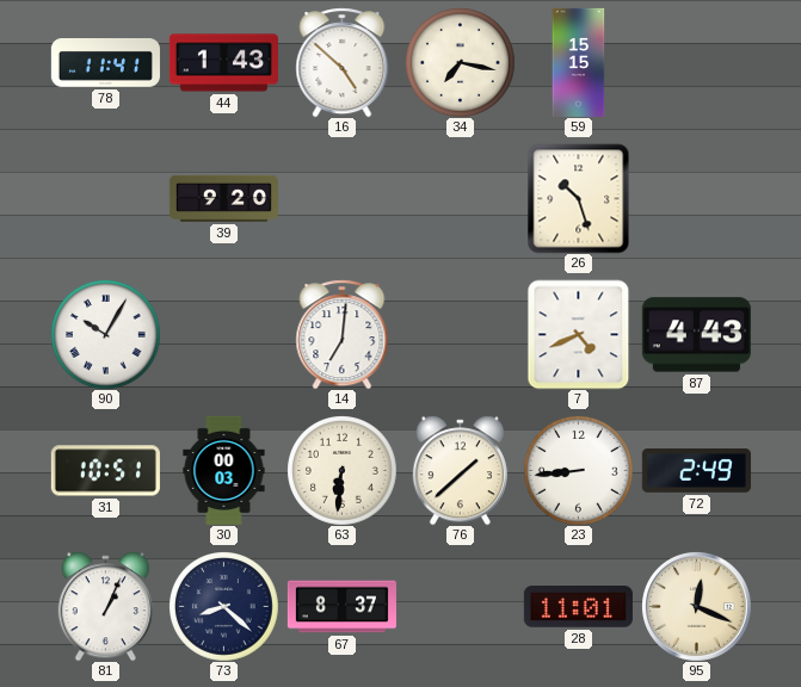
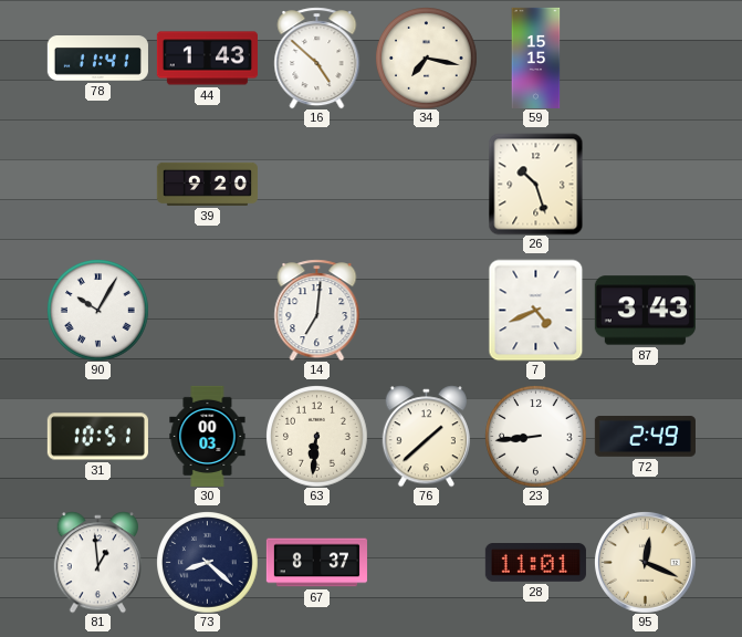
87: 4:43 -> 3:43 (645, 311)
81: 1:04 -> 12:59 (97, 562)
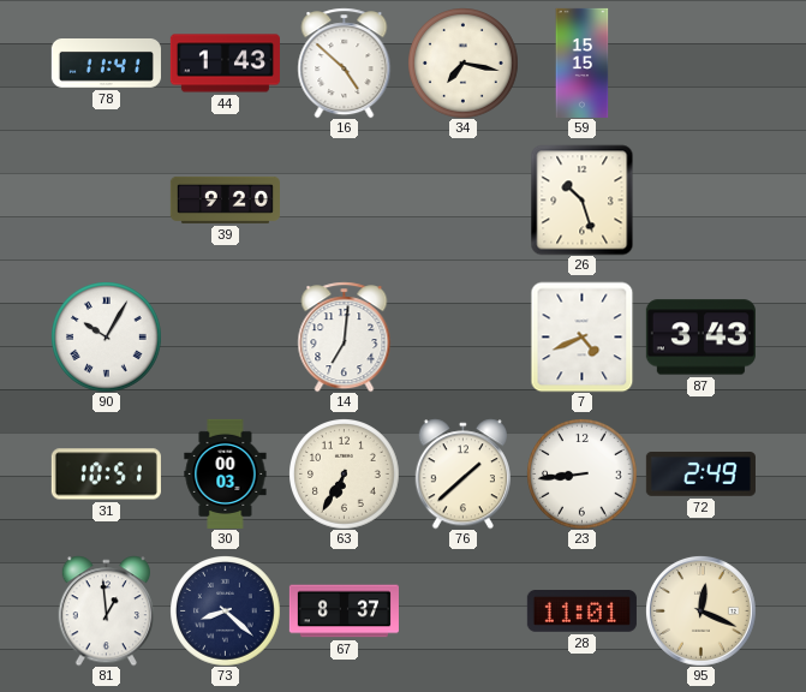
63: 6:31 -> 6:35 (345, 475)
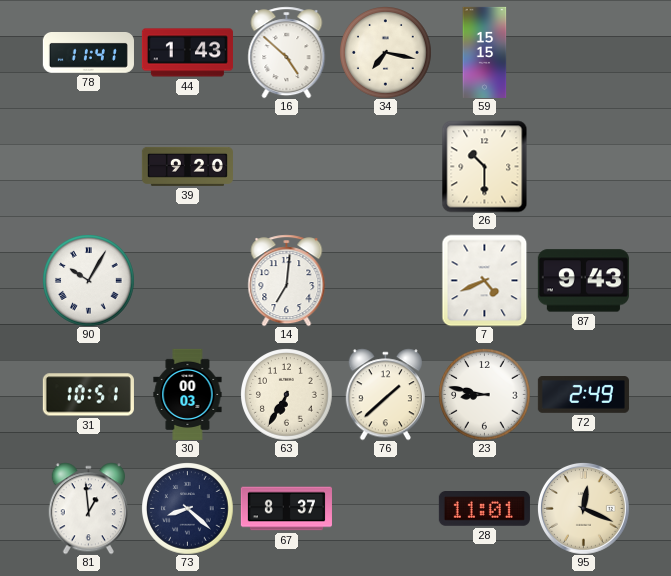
26: 10:27 -> 10:30 (485, 166)
87: 3:43 -> 9:43 (583, 281)
23: 8:44 -> 8:47 (485, 395)
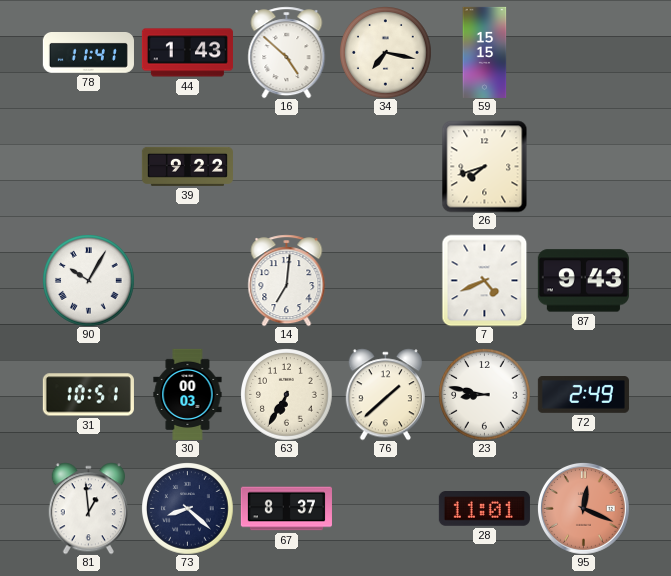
39: 9:20 -> 9:22 (187, 166)
26: 10:30 -> 7:42 (485, 166)
95 dial: cream -> salmon (584, 509)
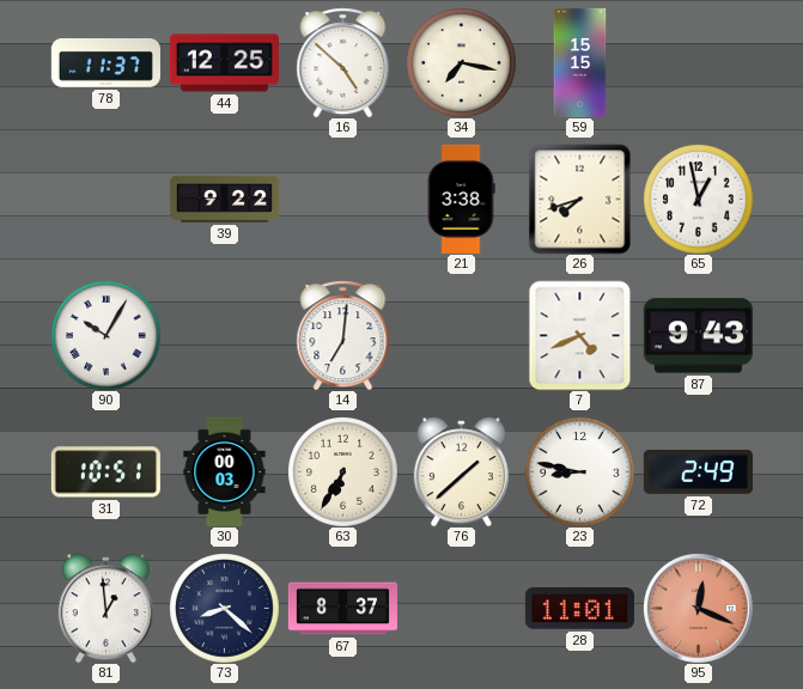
78: 11:41 -> 11:37 (105, 63)
44: 1:43 -> 12:25 (224, 63)
21: none -> 3:38 (461, 199)
65: none -> 12:58 (699, 200)
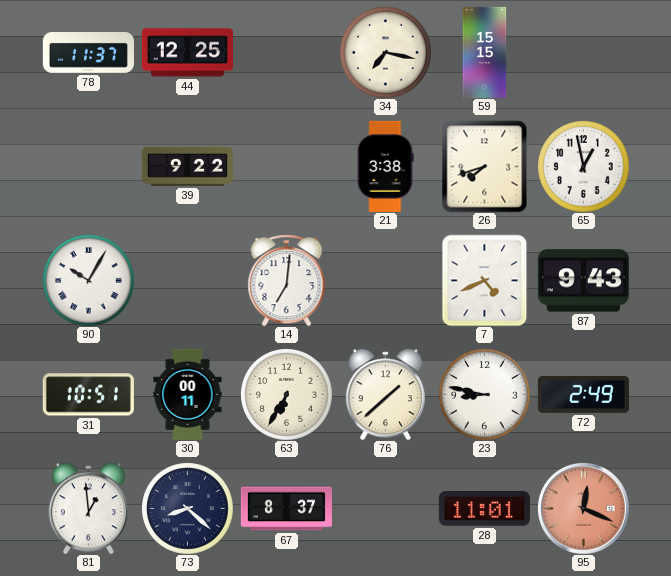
16: 4:52 -> none (343, 62)
30: 00:03 -> 00:11 (188, 394)
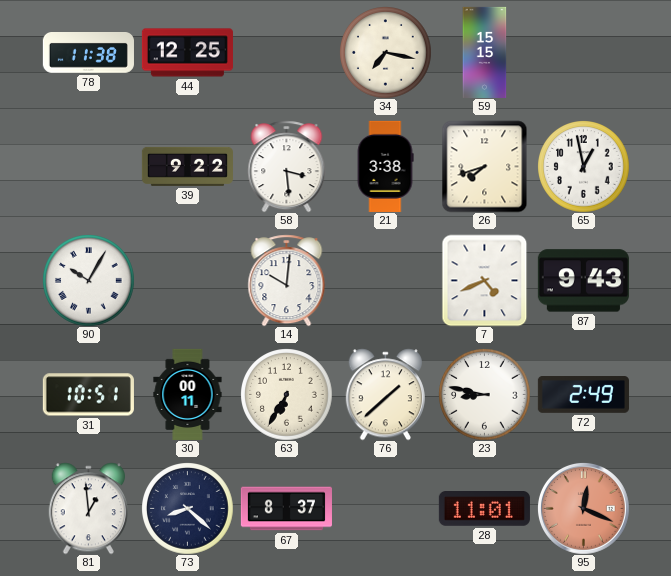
78: 11:37 -> 11:38 (88, 53)
58: none -> 3:29 (287, 166)
14: 7:01 -> 10:01 (287, 280)
